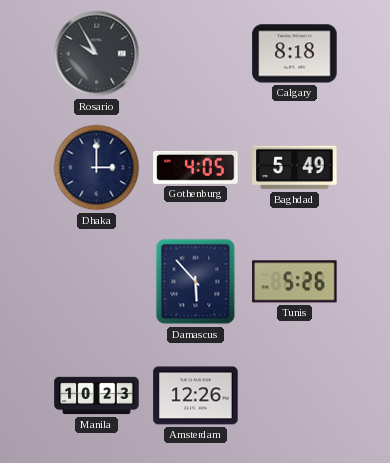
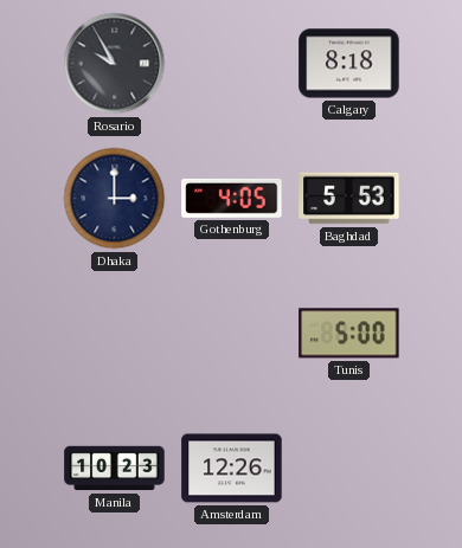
Baghdad: 5:49 -> 5:53 (349, 199)
Damascus: 5:53 -> none (196, 282)
Tunis: 5:26 -> 5:00 (349, 334)
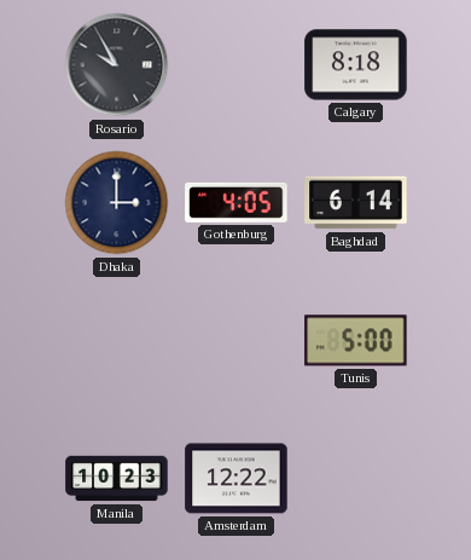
Baghdad: 5:53 -> 6:14 (356, 203)
Amsterdam: 12:26 -> 12:22 (237, 479)
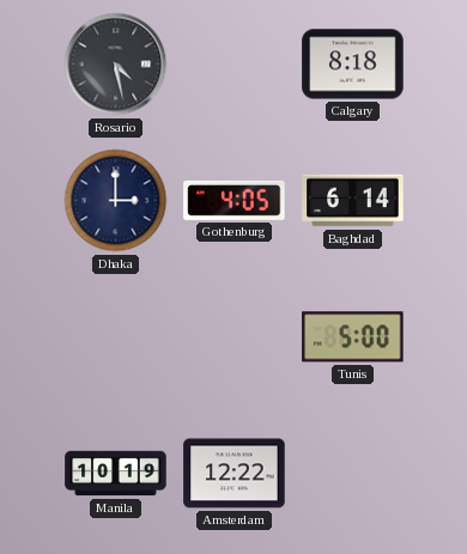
Rosario: 9:55 -> 4:28 (116, 65)
Manila: 10:23 -> 10:19 (116, 474)
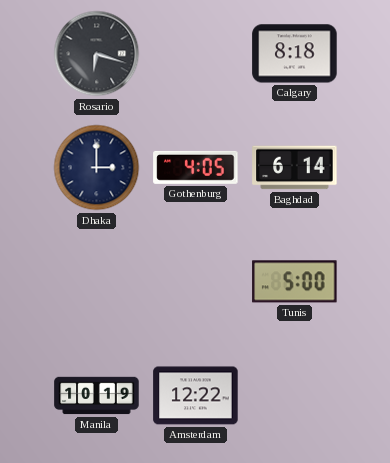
Rosario: 4:28 -> 6:18 (97, 54)
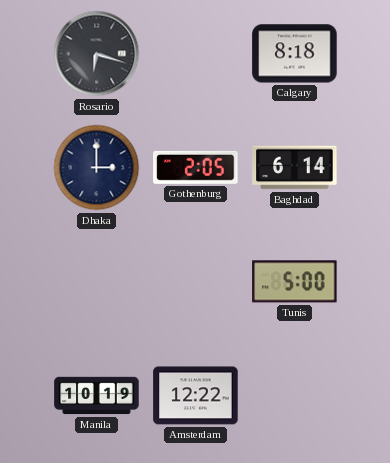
Gothenburg: 4:05 -> 2:05 (196, 167)
